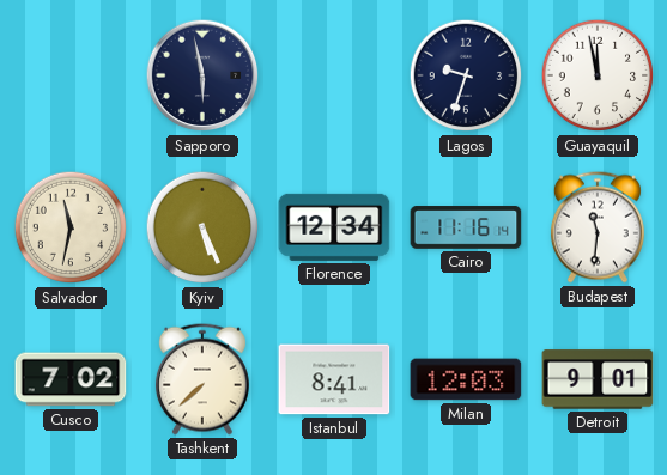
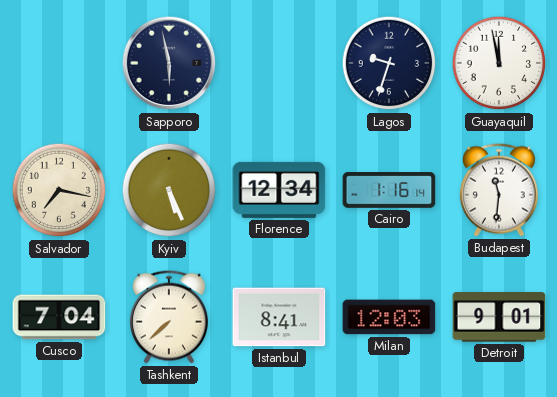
Salvador: 11:32 -> 7:17 (59, 190)
Cairo: 11:16 -> 1:16 (389, 190)
Cusco: 7:02 -> 7:04 (59, 317)
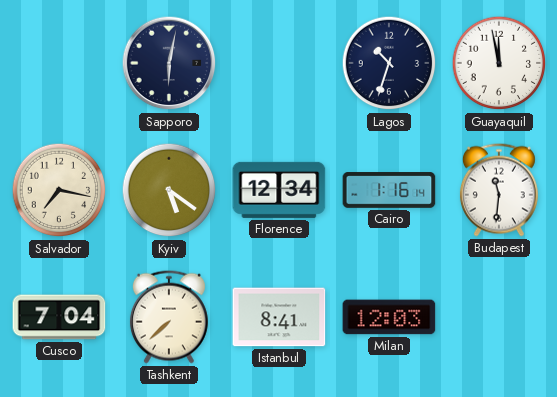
Sapporo: 5:58 -> 6:02 (169, 63)
Lagos: 9:33 -> 10:33 (389, 63)
Kyiv: 5:26 -> 5:21 (169, 190)
Detroit: 9:01 -> none (499, 317)
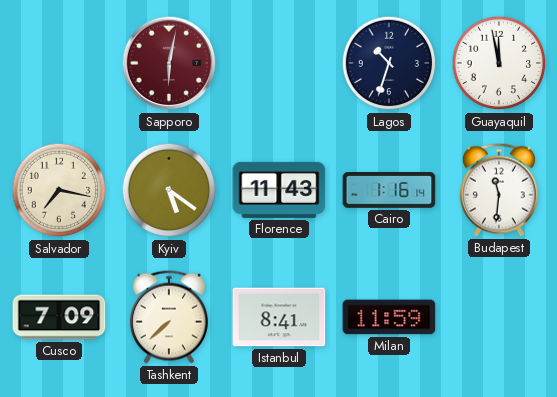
Sapporo dial: navy -> burgundy (169, 63)
Florence: 12:34 -> 11:43 (279, 190)
Cusco: 7:04 -> 7:09 (59, 317)
Milan: 12:03 -> 11:59 (389, 317)
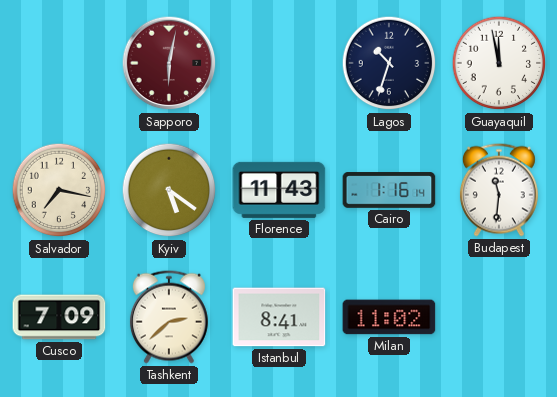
Tashkent: 7:38 -> 2:38 (169, 317)
Milan: 11:59 -> 11:02 (389, 317)
